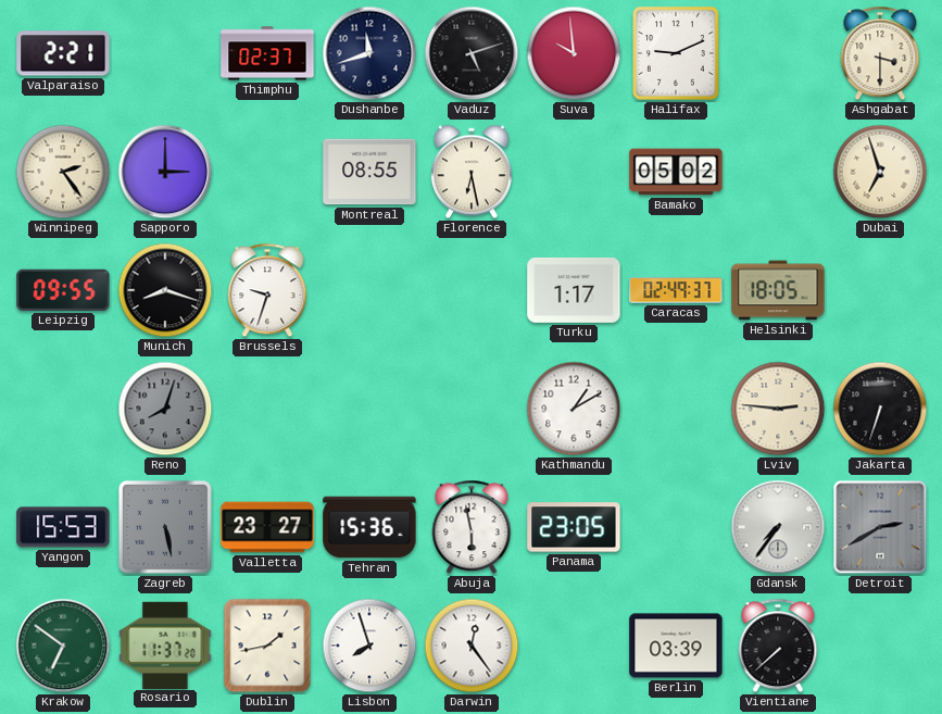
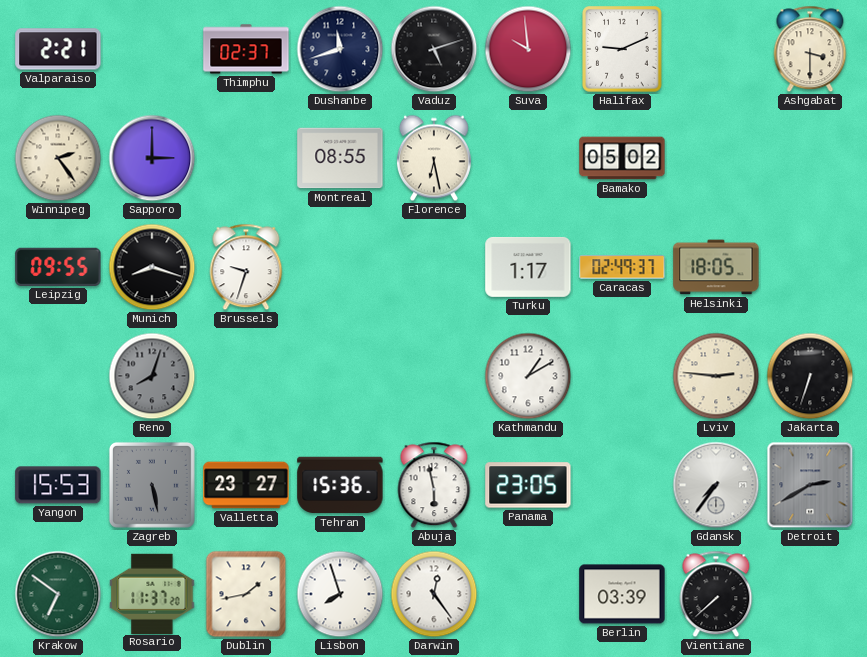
Dubai: 6:57 -> none (880, 172)
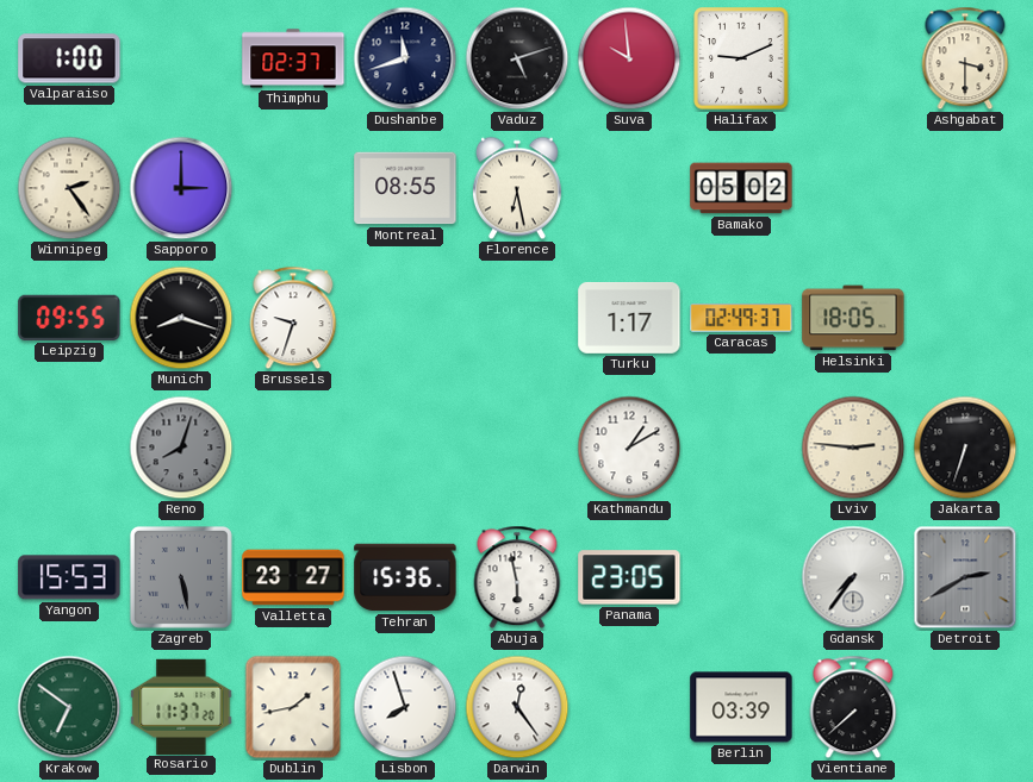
Valparaiso: 2:21 -> 1:00 (69, 58)
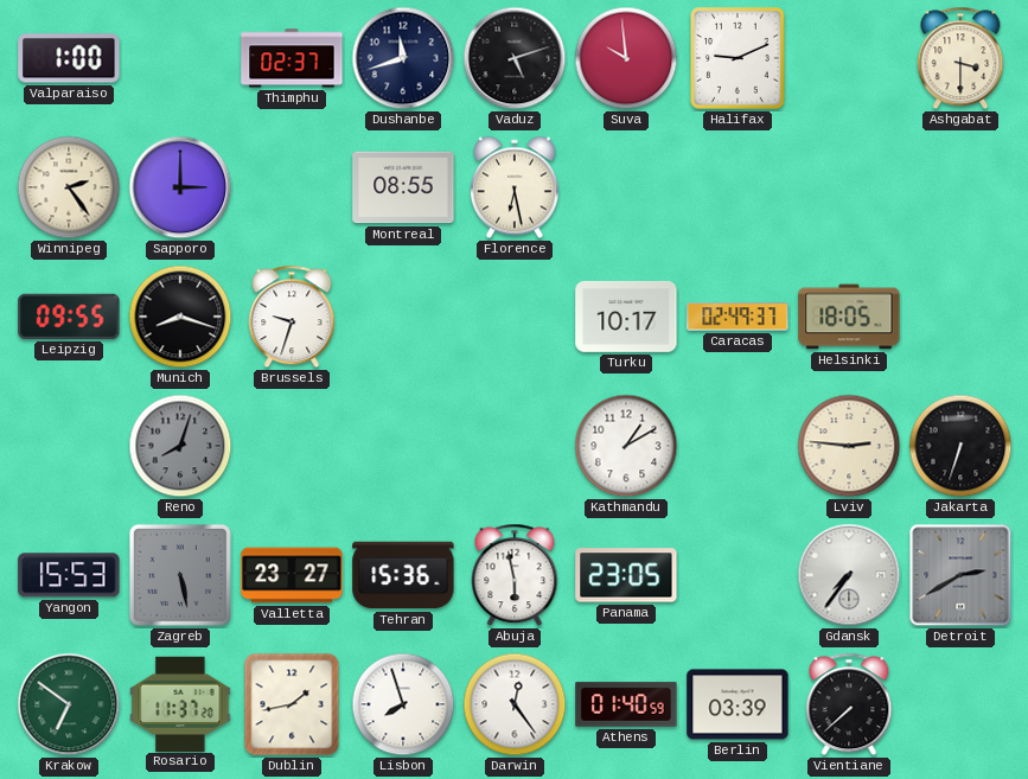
Bamako: 05:02 -> none (741, 188)
Turku: 1:17 -> 10:17 (626, 317)
Athens: none -> 01:40 (626, 704)
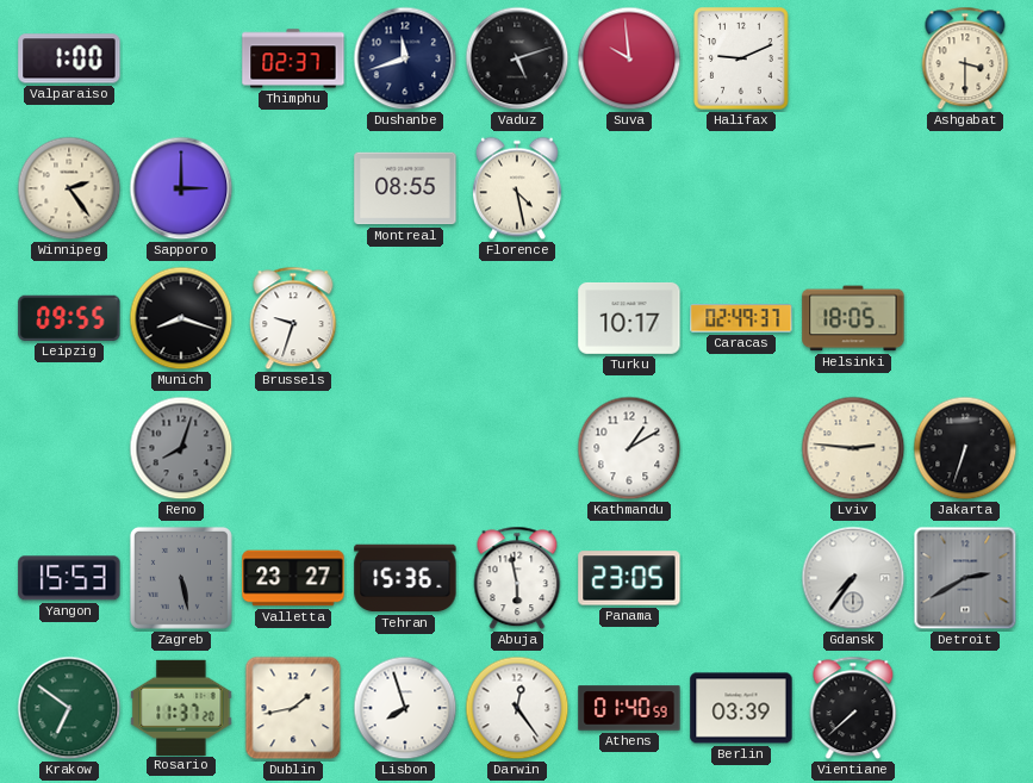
Florence: 6:28 -> 4:28 (517, 188)
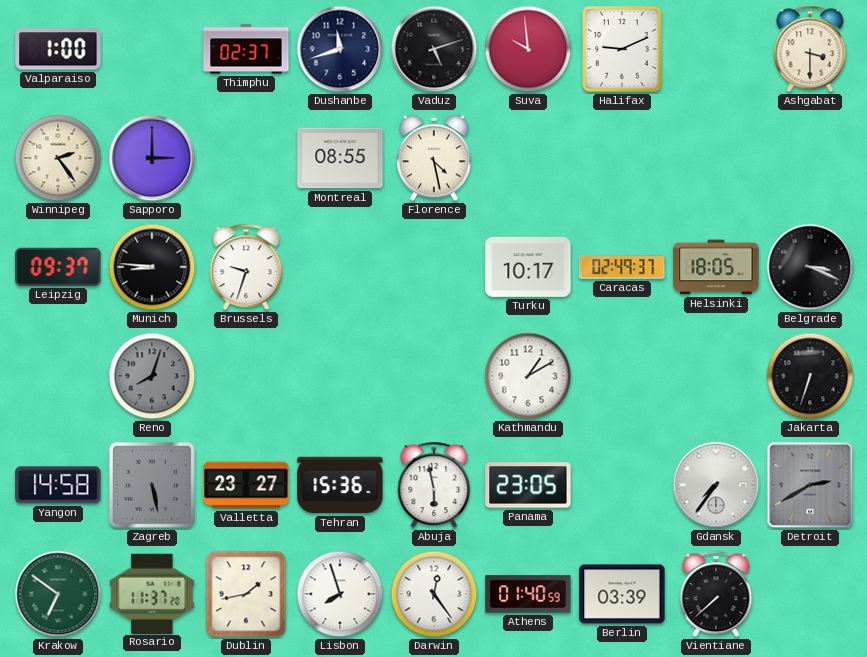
Leipzig: 09:55 -> 09:37 (58, 267)
Munich: 8:18 -> 8:46 (152, 267)
Belgrade: none -> 3:19 (810, 267)
Lviv: 2:46 -> none (853, 448)
Yangon: 15:53 -> 14:58 (58, 485)
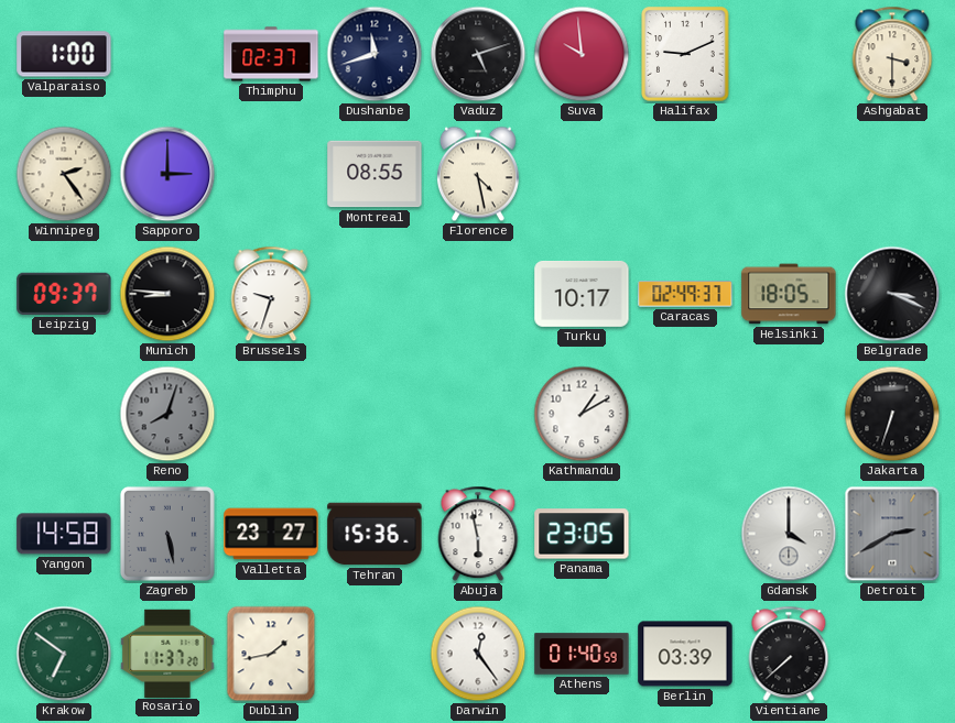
Gdansk: 7:36 -> 4:00 (789, 534)
Lisbon: 7:57 -> none (340, 594)
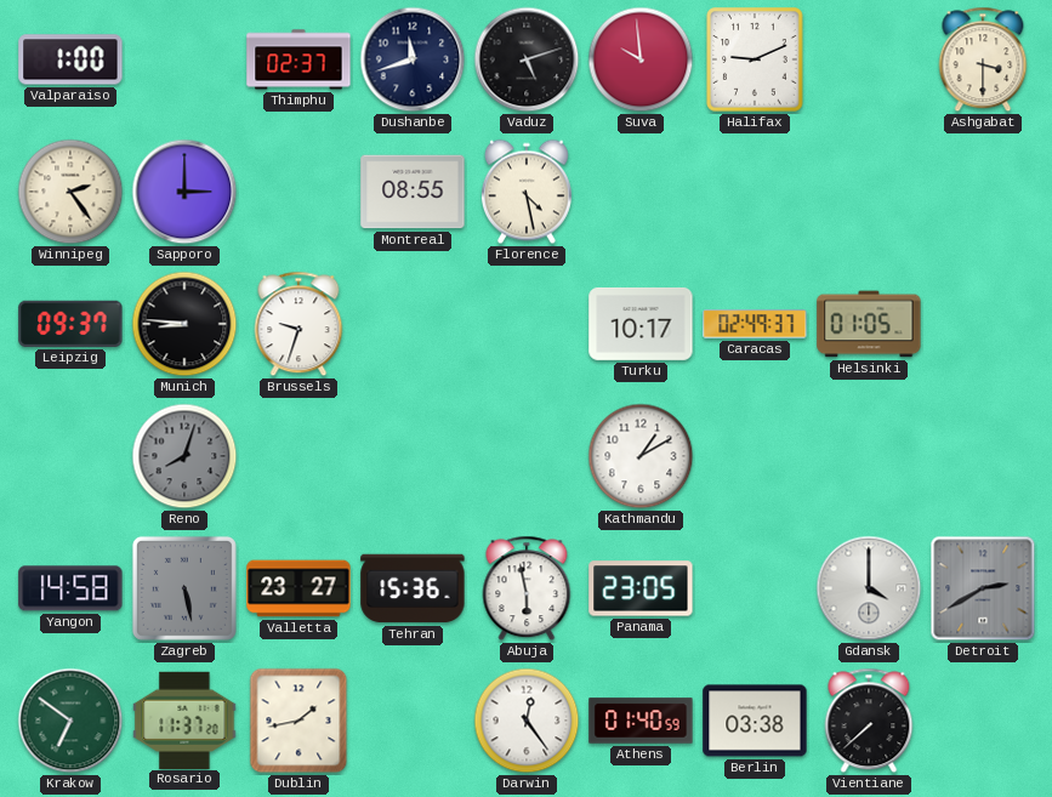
Helsinki: 18:05 -> 01:05 (869, 324)
Belgrade: 3:19 -> none (892, 294)
Jakarta: 6:33 -> none (892, 414)
Berlin: 03:39 -> 03:38 (755, 721)
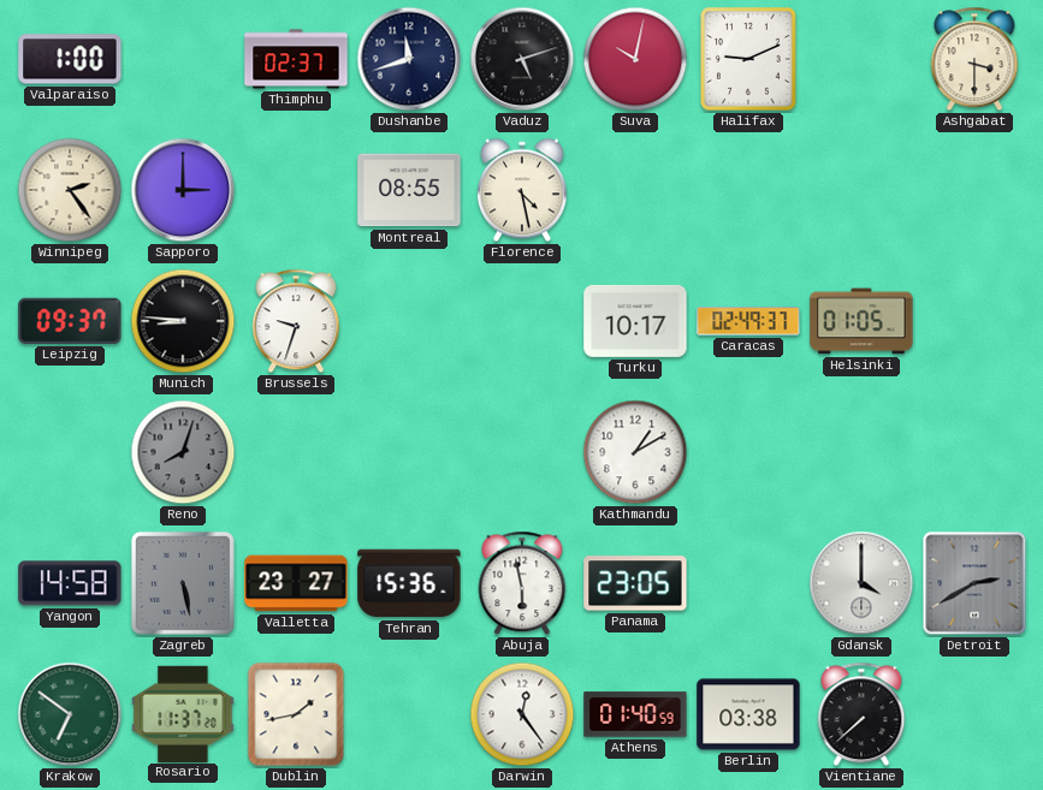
Suva: 9:59 -> 10:02 (635, 59)
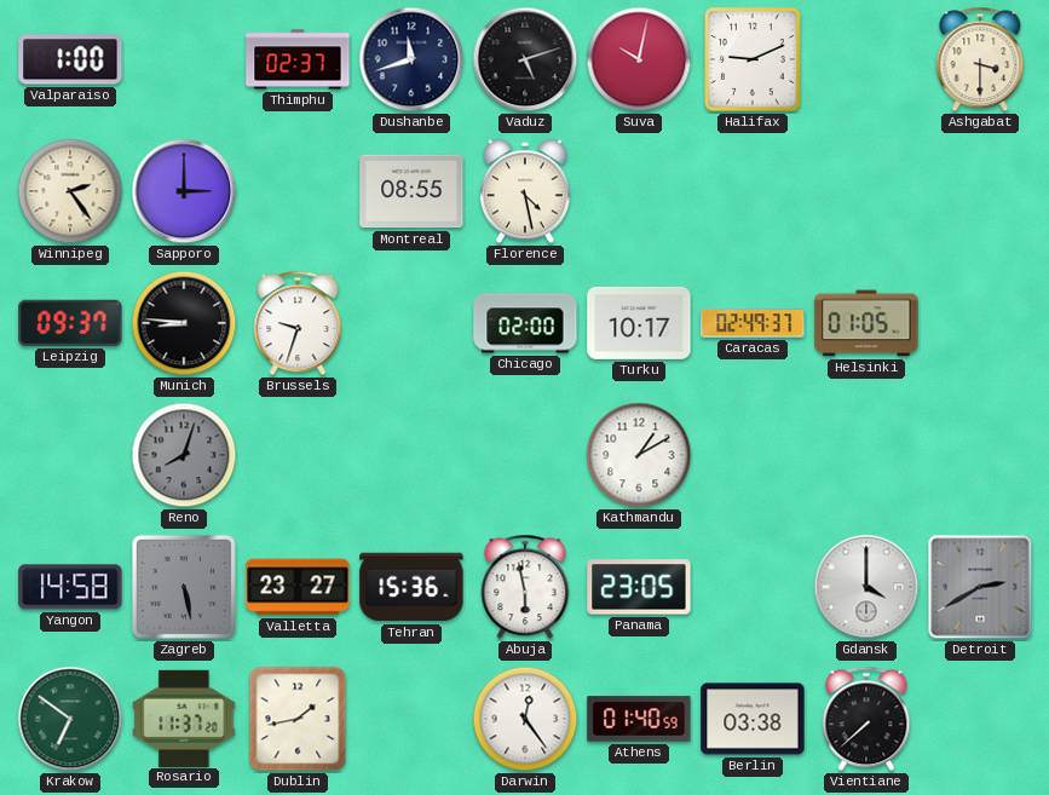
Chicago: none -> 02:00 (525, 323)
